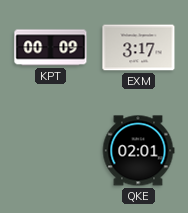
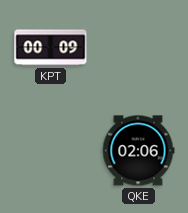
EXM: 3:17 -> none (139, 48)
QKE: 02:01 -> 02:06 (138, 151)
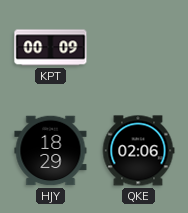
HJY: none -> 18:29 (51, 151)
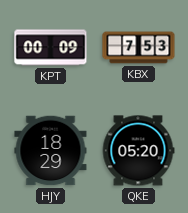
KBX: none -> 7:53 (139, 48)
QKE: 02:06 -> 05:20 (138, 151)
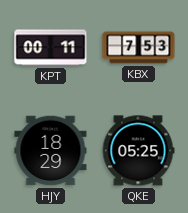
KPT: 00:09 -> 00:11 (51, 48)
QKE: 05:20 -> 05:25 (138, 151)
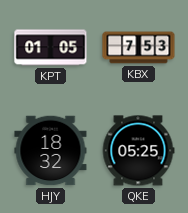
KPT: 00:11 -> 01:05 (51, 48)
HJY: 18:29 -> 18:32 (51, 151)
